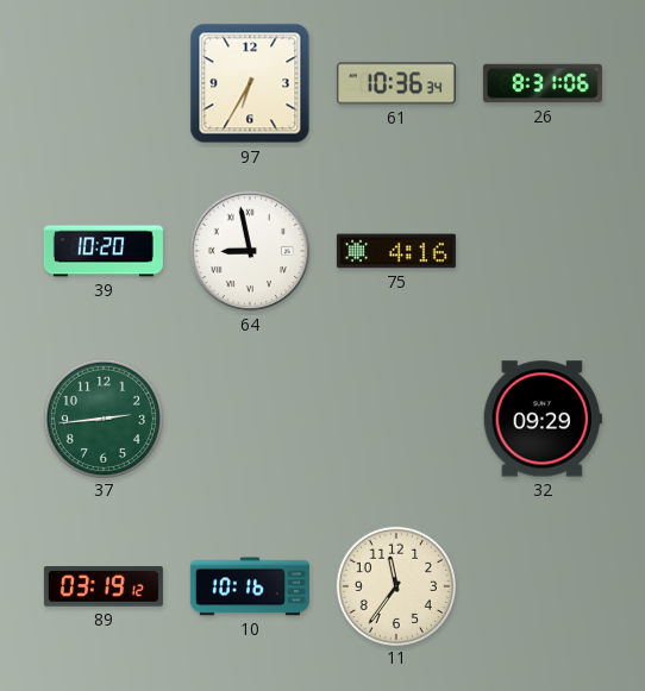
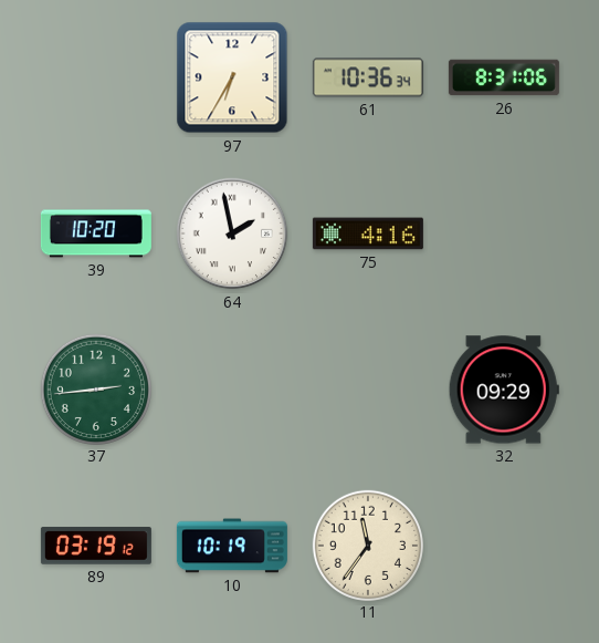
64: 8:58 -> 1:58 (232, 234)
10: 10:16 -> 10:19 (232, 546)
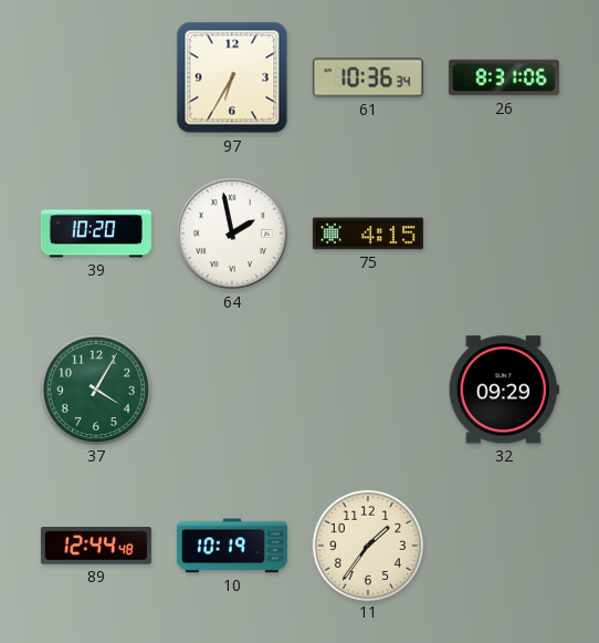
75: 4:16 -> 4:15 (368, 234)
37: 2:44 -> 4:05 (95, 388)
89: 03:19 -> 12:44 (96, 546)
11: 11:36 -> 1:36 (367, 545)
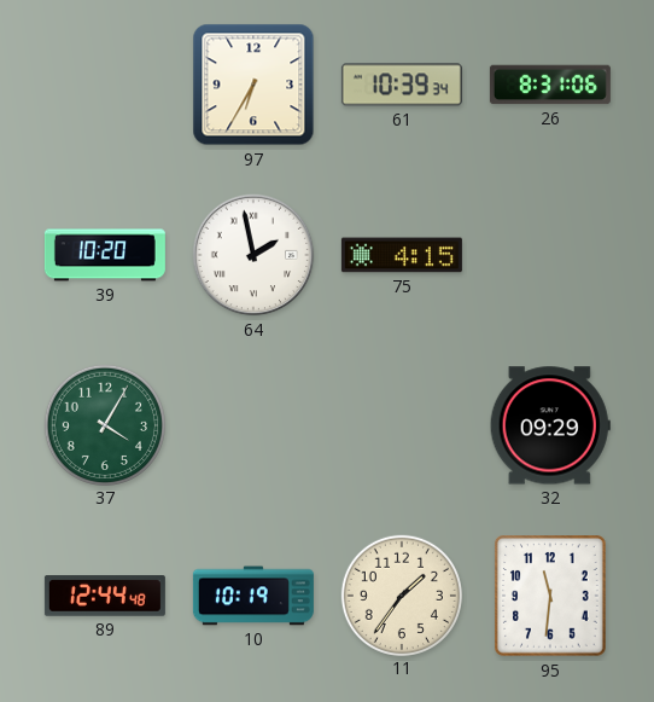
61: 10:36 -> 10:39 (402, 85)
95: none -> 11:31 (550, 596)
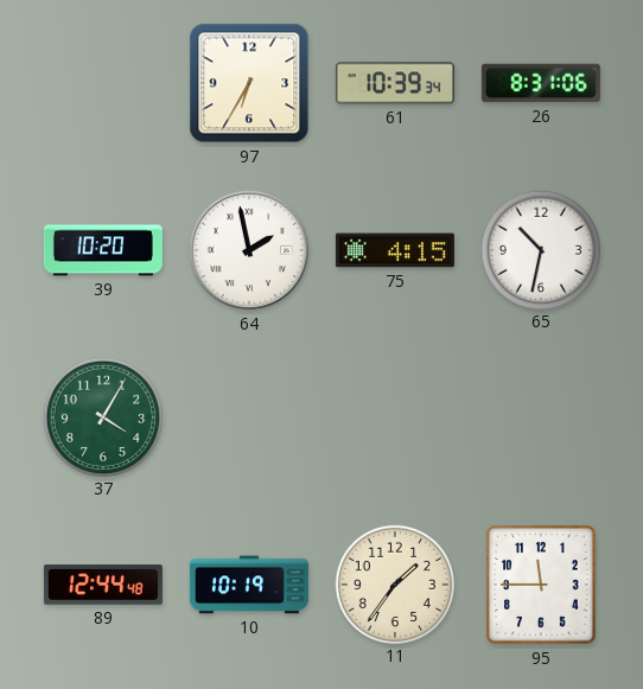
65: none -> 10:32 (540, 249)
32: 09:29 -> none (550, 425)
95: 11:31 -> 11:45 (541, 585)
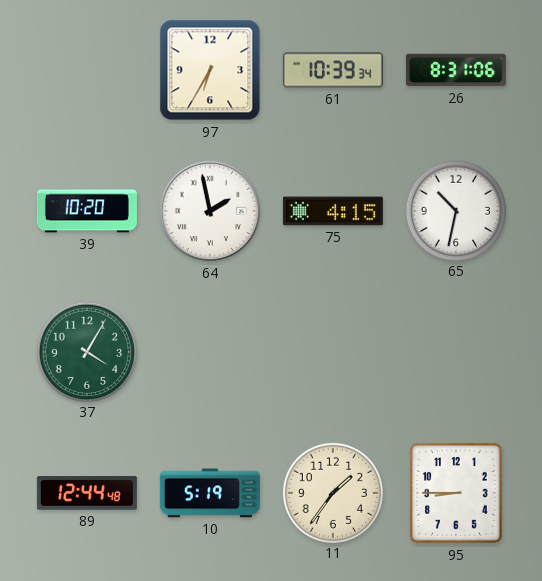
10: 10:19 -> 5:19 (210, 493)
95: 11:45 -> 8:45 (456, 493)
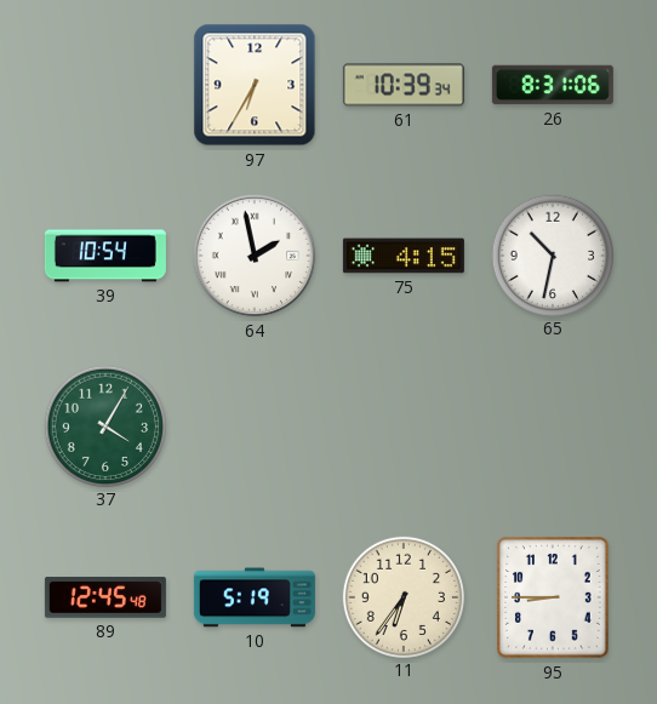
39: 10:20 -> 10:54 (105, 256)
89: 12:44 -> 12:45 (105, 597)
11: 1:36 -> 6:36 (402, 596)
